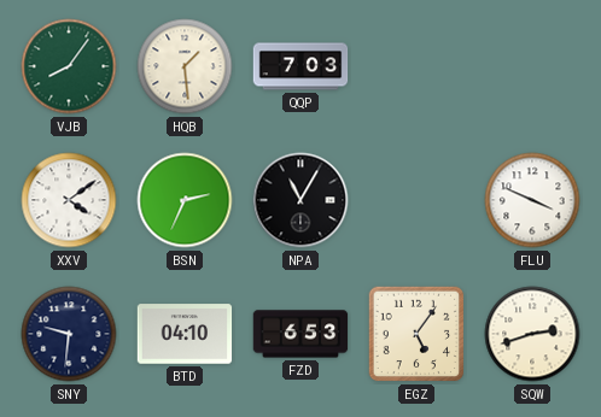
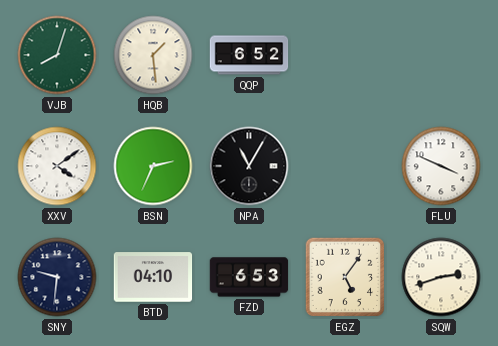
VJB: 8:06 -> 8:03 (57, 55)
QQP: 7:03 -> 6:52 (249, 55)
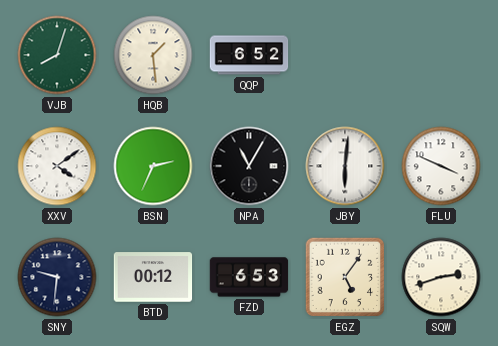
JBY: none -> 6:01 (345, 166)
BTD: 04:10 -> 00:12 (153, 277)
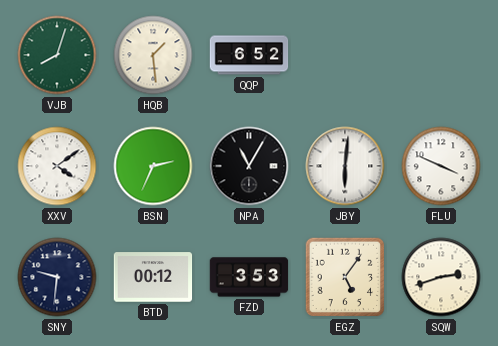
FZD: 6:53 -> 3:53 (249, 277)
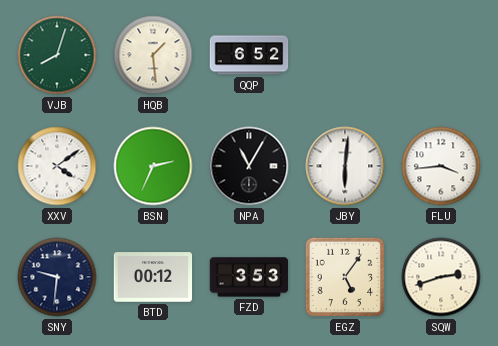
FLU: 3:49 -> 3:44 (441, 166)
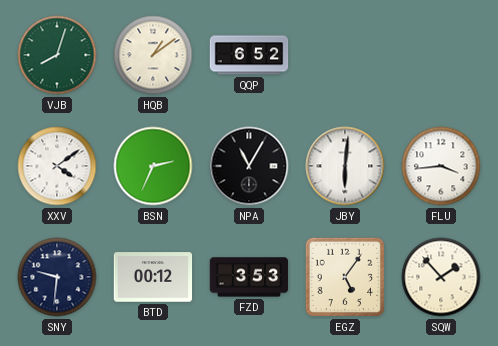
HQB: 1:29 -> 1:09 (153, 55)
SQW: 2:42 -> 1:53 (441, 277)
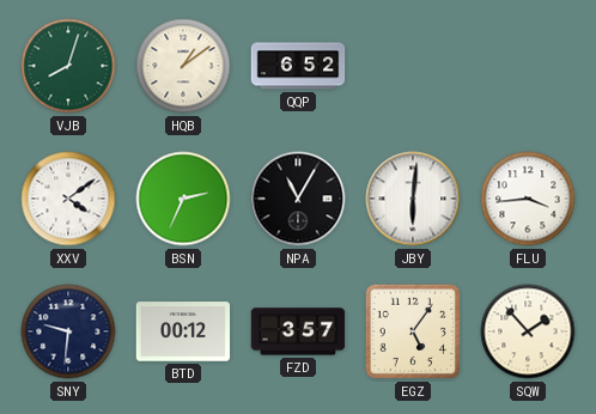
FZD: 3:53 -> 3:57 (298, 331)
